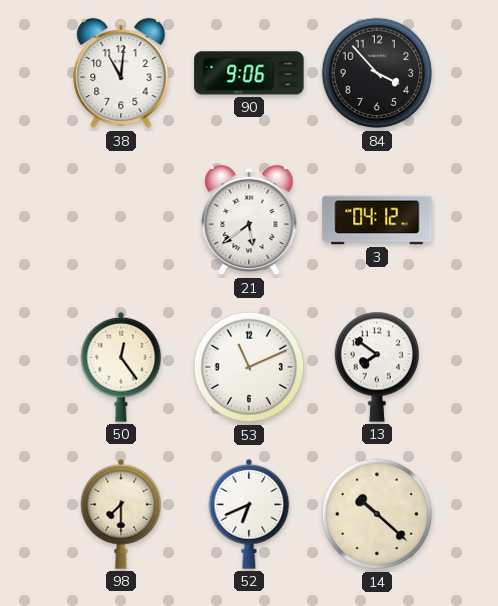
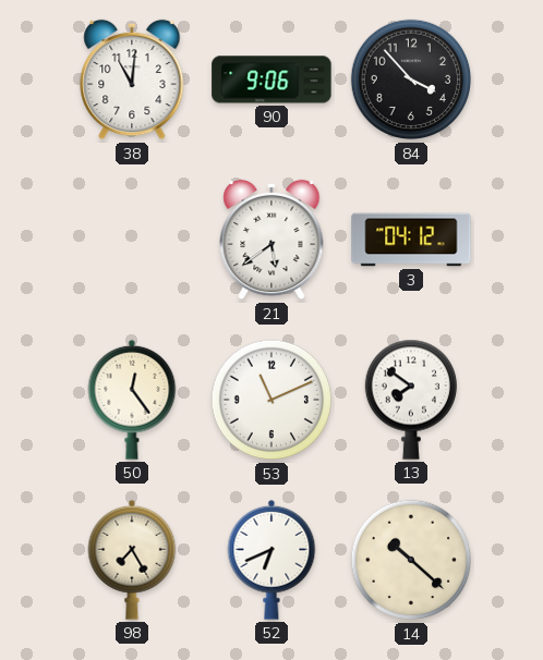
98: 7:30 -> 7:25 (132, 560)
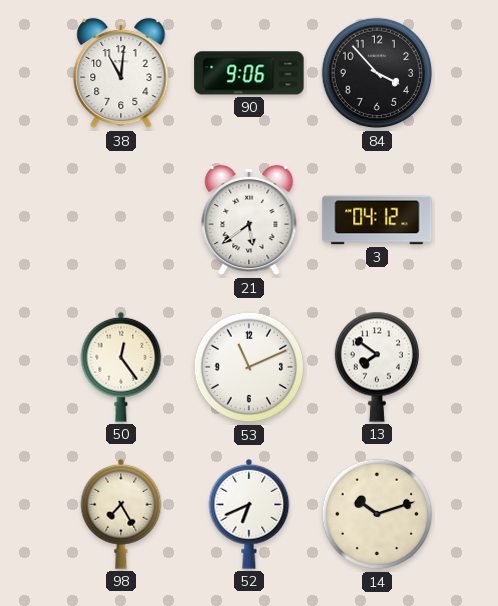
14: 10:22 -> 10:12 (377, 514)
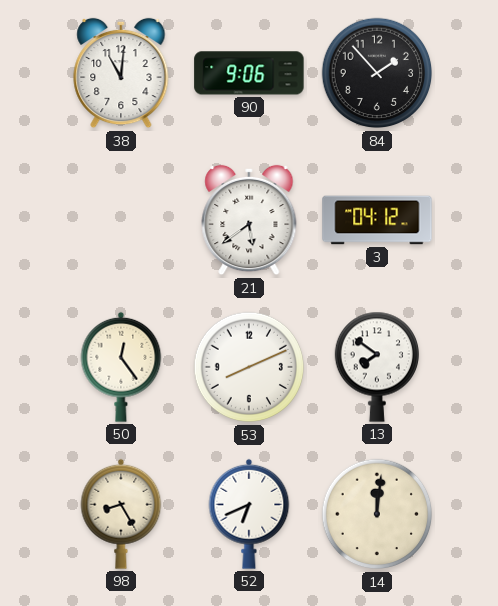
84: 3:53 -> 1:53 (377, 73)
53: 11:11 -> 8:11 (249, 367)
98: 7:25 -> 8:25 (121, 514)
14: 10:12 -> 12:01 (377, 514)
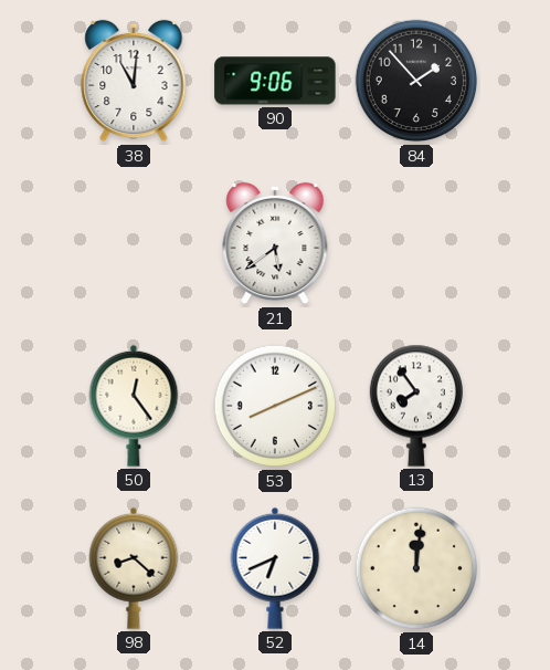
3: 04:12 -> none (377, 220)
13: 7:51 -> 7:54 (415, 406)
98: 8:25 -> 8:22 (134, 568)
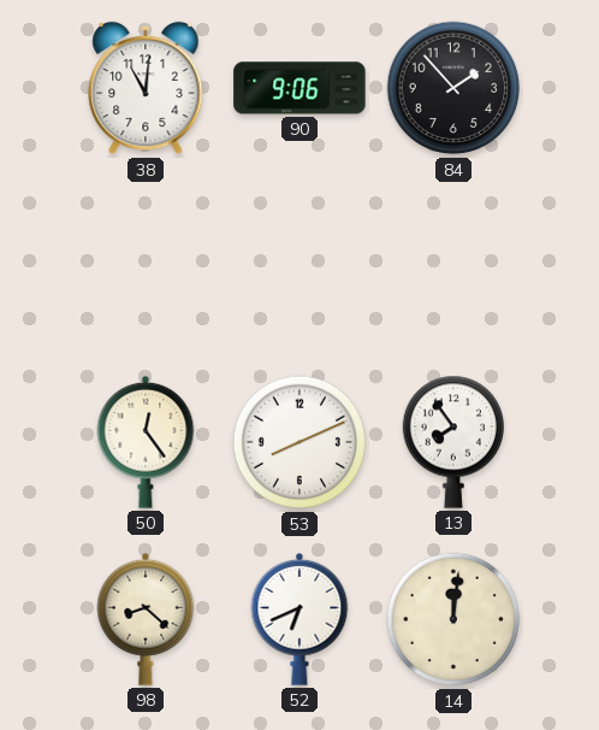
21: 5:39 -> none (275, 243)
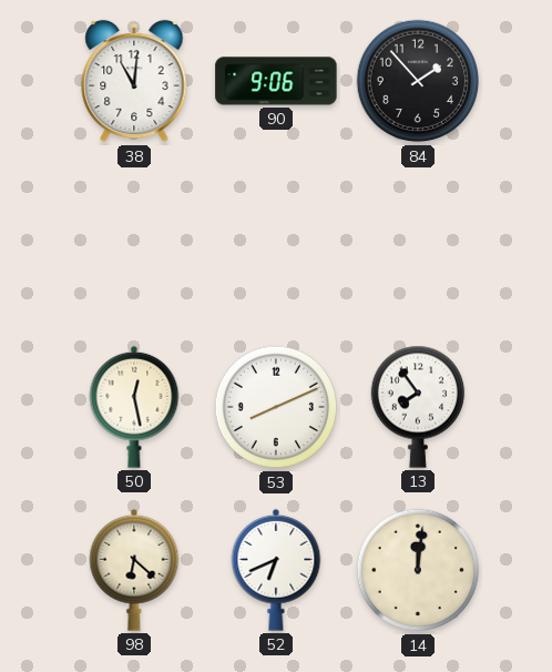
50: 12:24 -> 12:28 (134, 407)
98: 8:22 -> 6:22 (134, 570)
